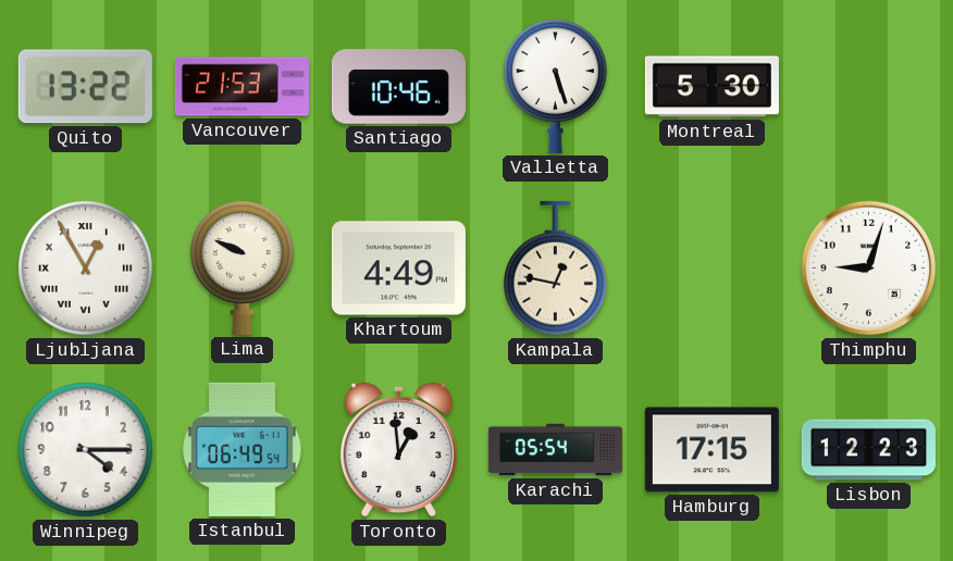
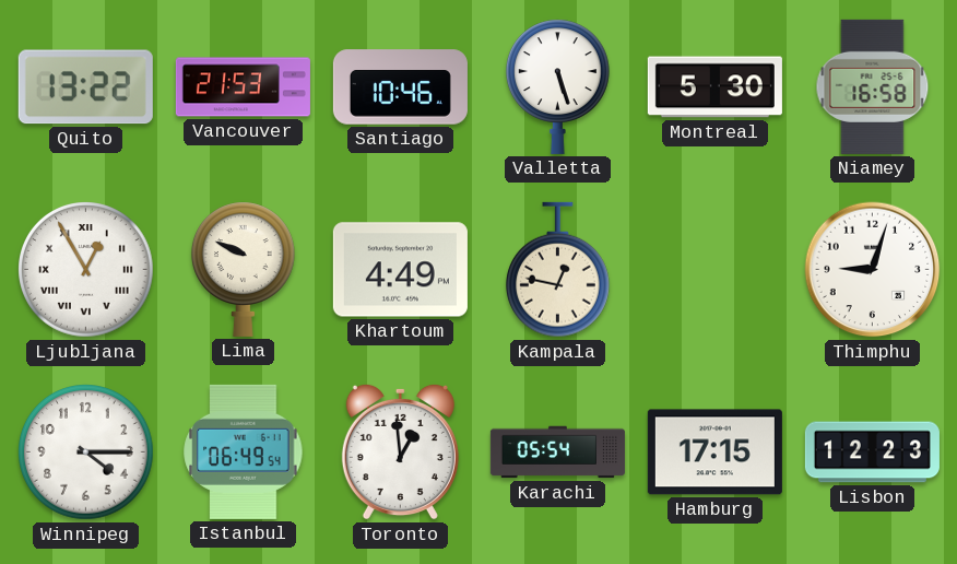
Niamey: none -> 16:58 (873, 86)
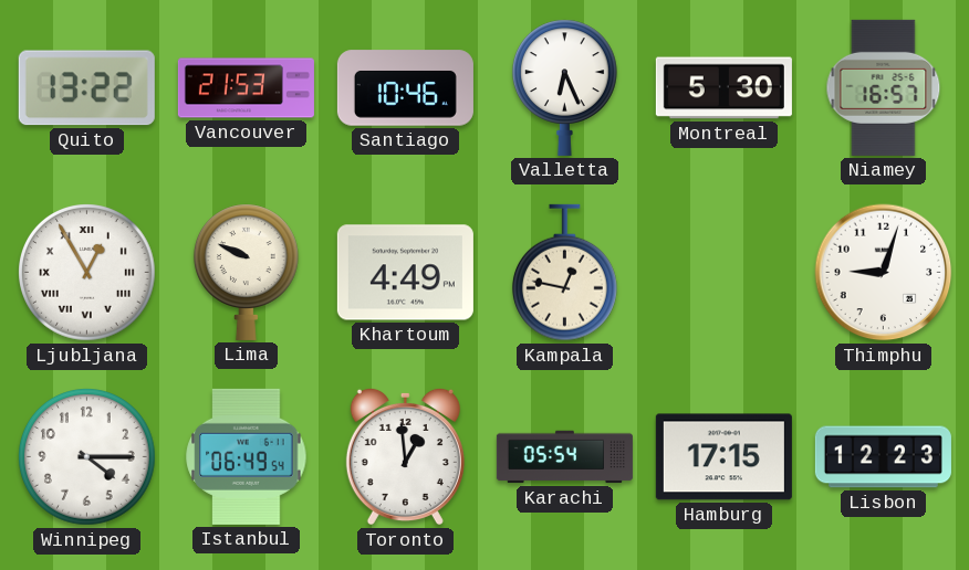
Valletta: 5:27 -> 6:26 (564, 87)
Niamey: 16:58 -> 16:57 (884, 87)
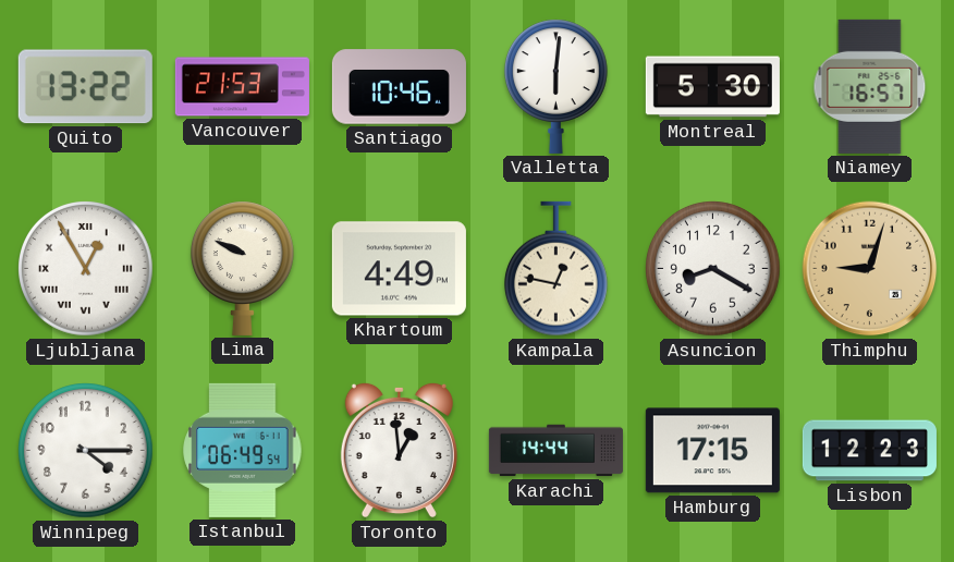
Valletta: 6:26 -> 6:01 (555, 86)
Asuncion: none -> 8:20 (713, 269)
Thimphu dial: white -> champagne (870, 269)
Karachi: 05:54 -> 14:44 (555, 451)
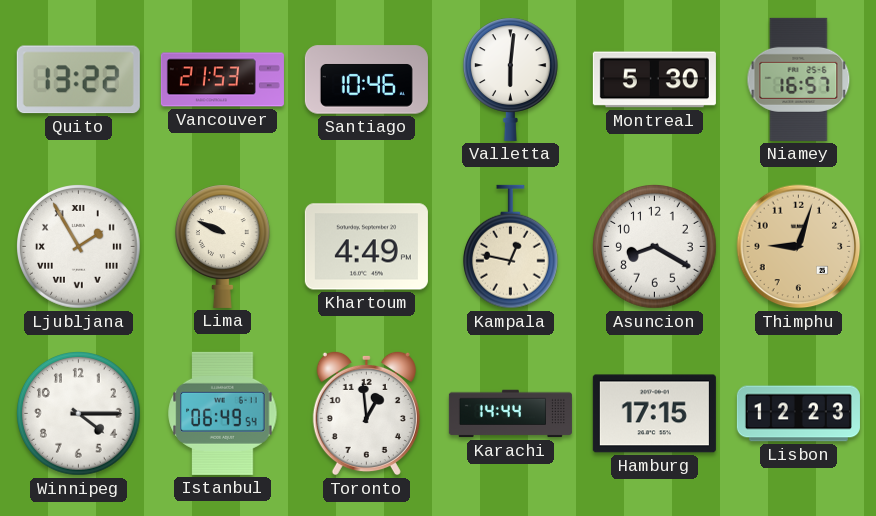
Ljubljana: 12:55 -> 1:55 (79, 247)
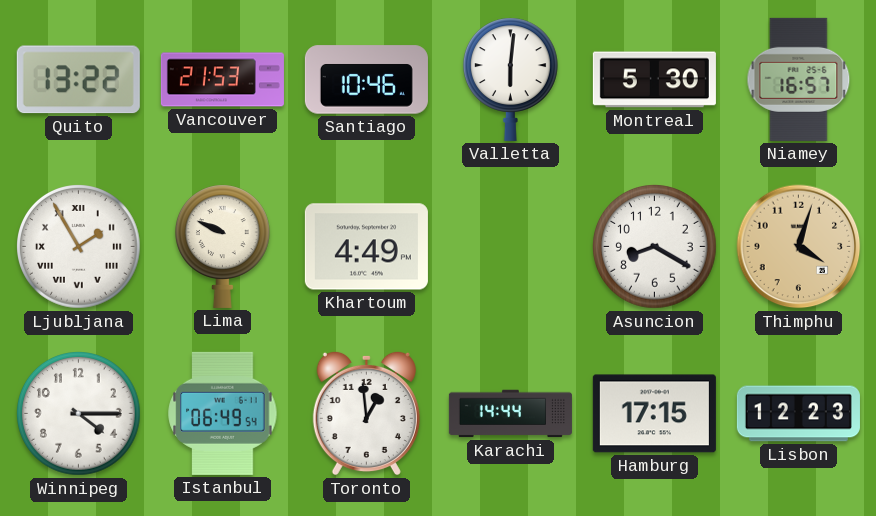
Kampala: 12:47 -> none (510, 247)
Thimphu: 9:03 -> 4:03 (799, 247)
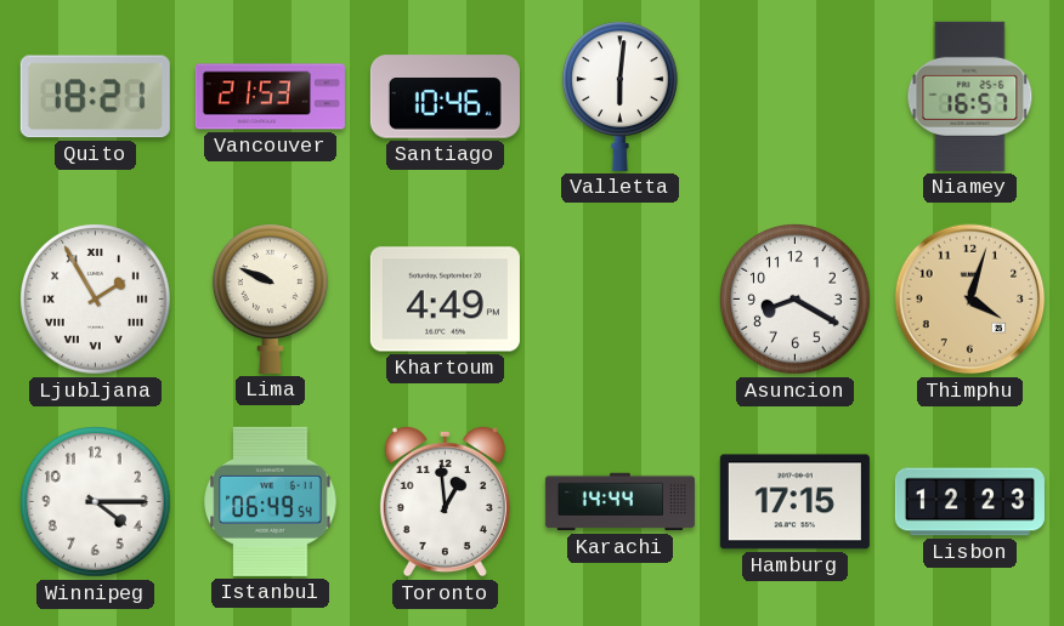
Quito: 13:22 -> 18:21 (95, 97)
Montreal: 5:30 -> none (654, 80)
